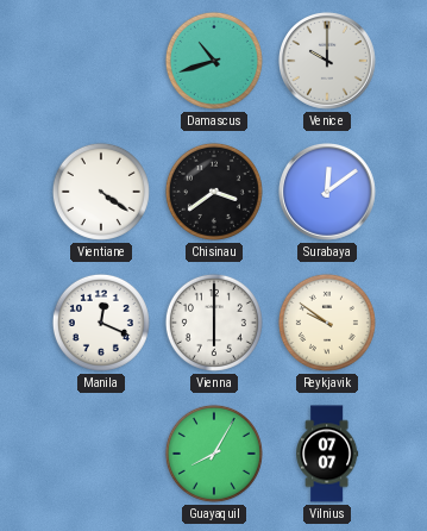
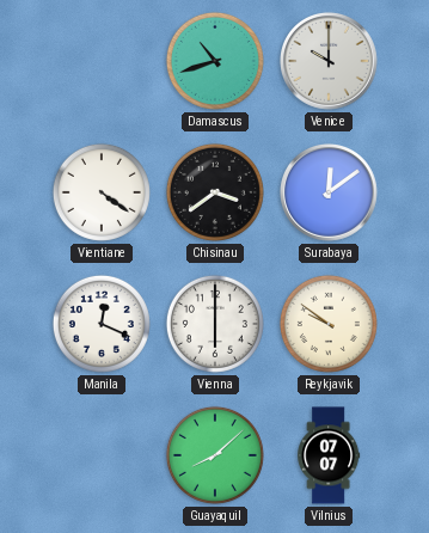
Guayaquil: 8:05 -> 8:08 (215, 455)
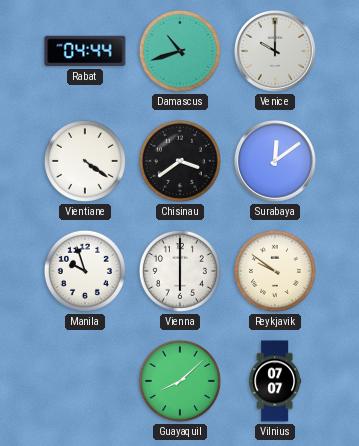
Rabat: none -> 04:44 (85, 51)
Manila: 12:19 -> 9:57 (85, 271)
